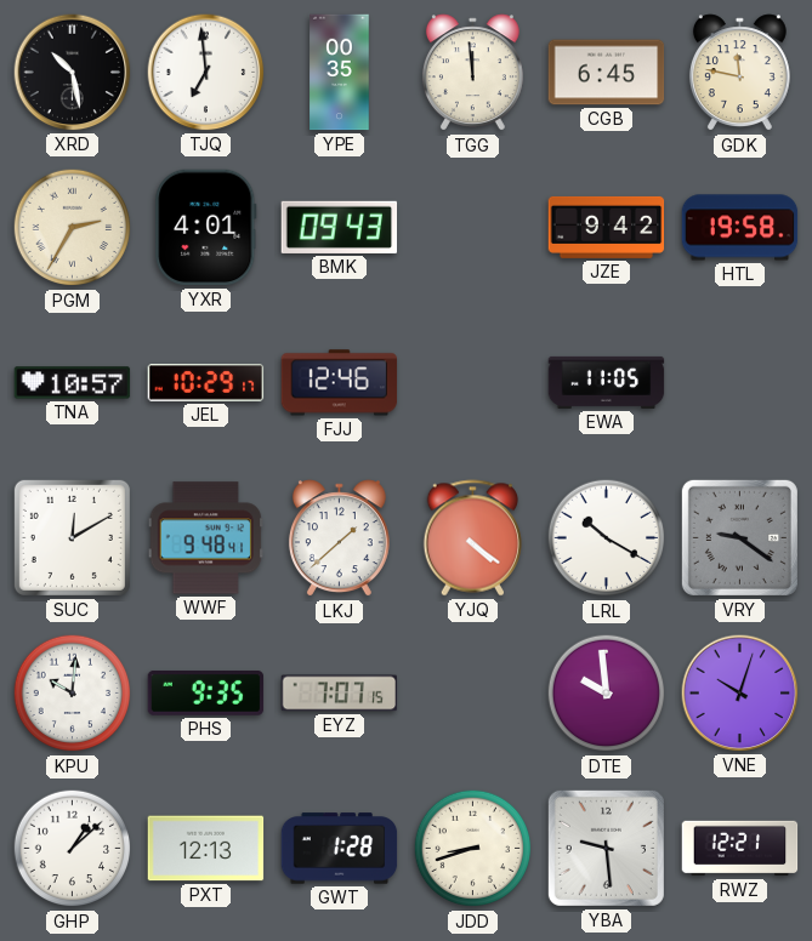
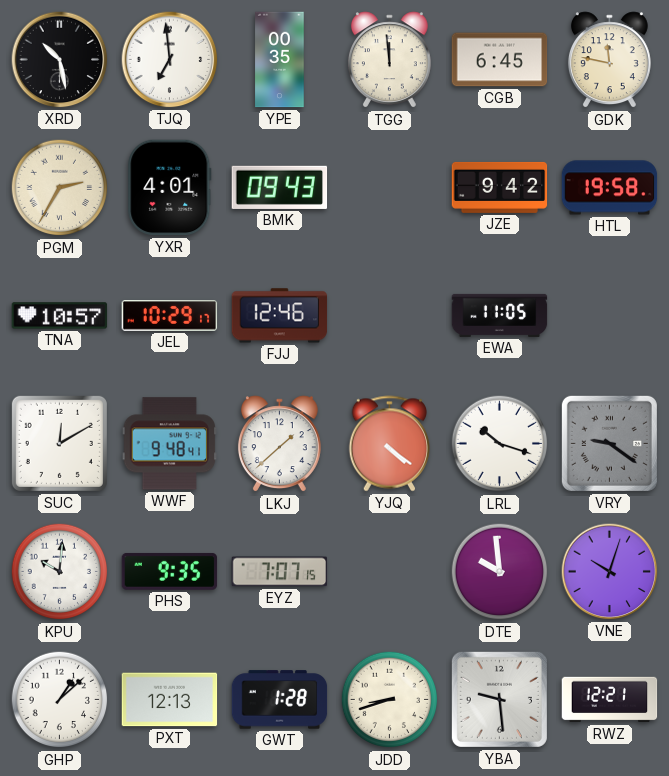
LRL: 10:20 -> 10:18 (500, 444)
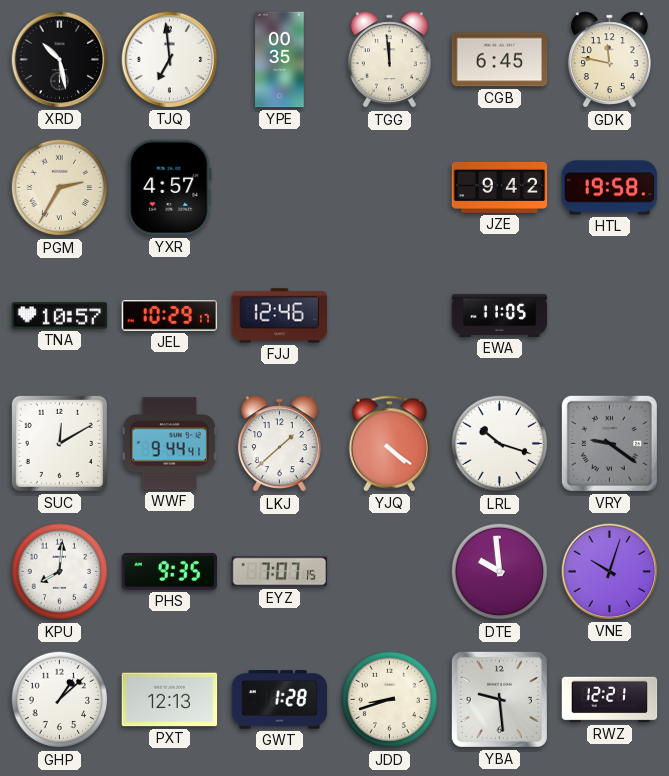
YXR: 4:01 -> 4:57 (170, 188)
BMK: 09:43 -> none (280, 187)
WWF: 9:48 -> 9:44 (170, 444)
KPU: 10:01 -> 8:01 (60, 572)
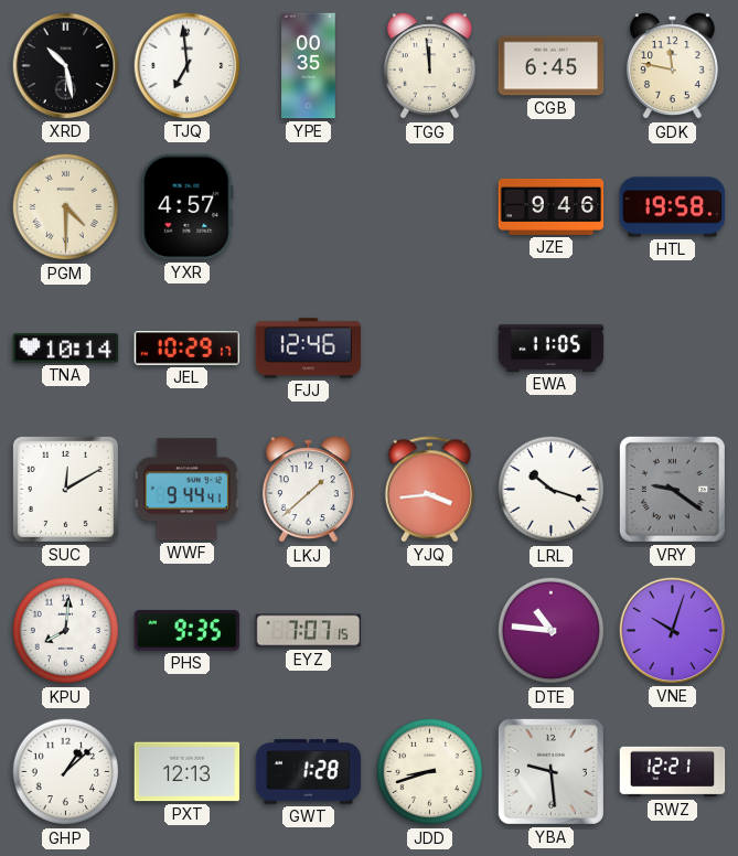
PGM: 2:35 -> 4:30 (66, 207)
JZE: 9:42 -> 9:46 (552, 206)
TNA: 10:57 -> 10:14 (66, 349)
YJQ: 4:21 -> 3:44 (430, 490)
DTE: 9:59 -> 10:46 (552, 631)
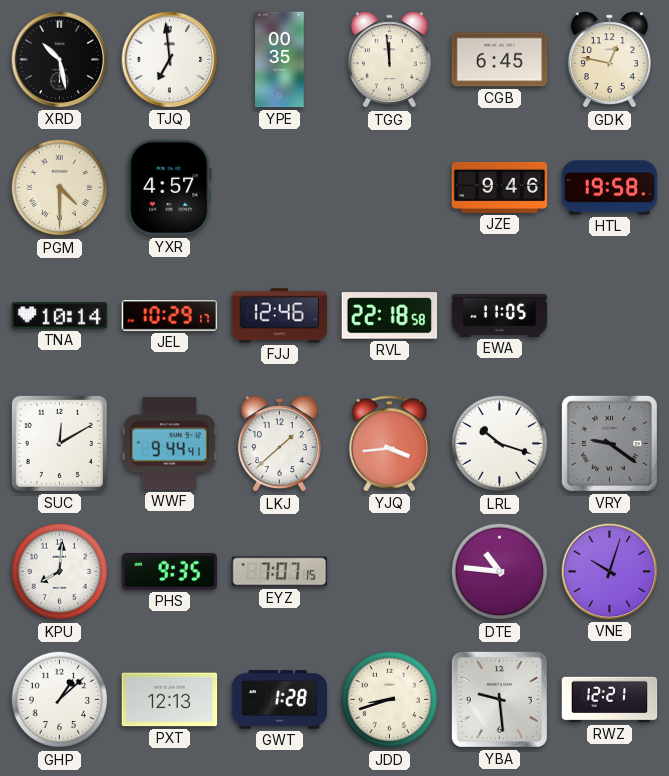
GDK: 11:47 -> 12:47 (609, 60)
RVL: none -> 22:18 (390, 316)
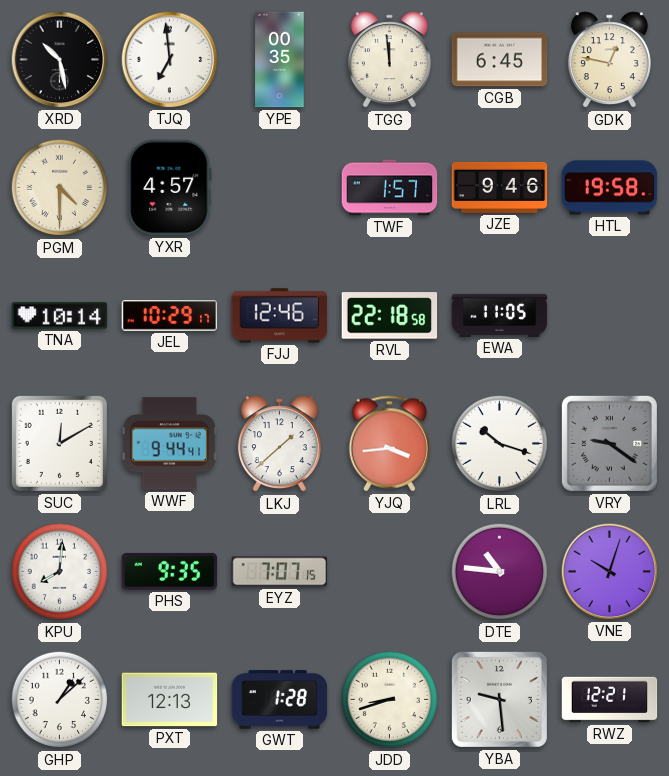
TWF: none -> 1:57 (390, 188)
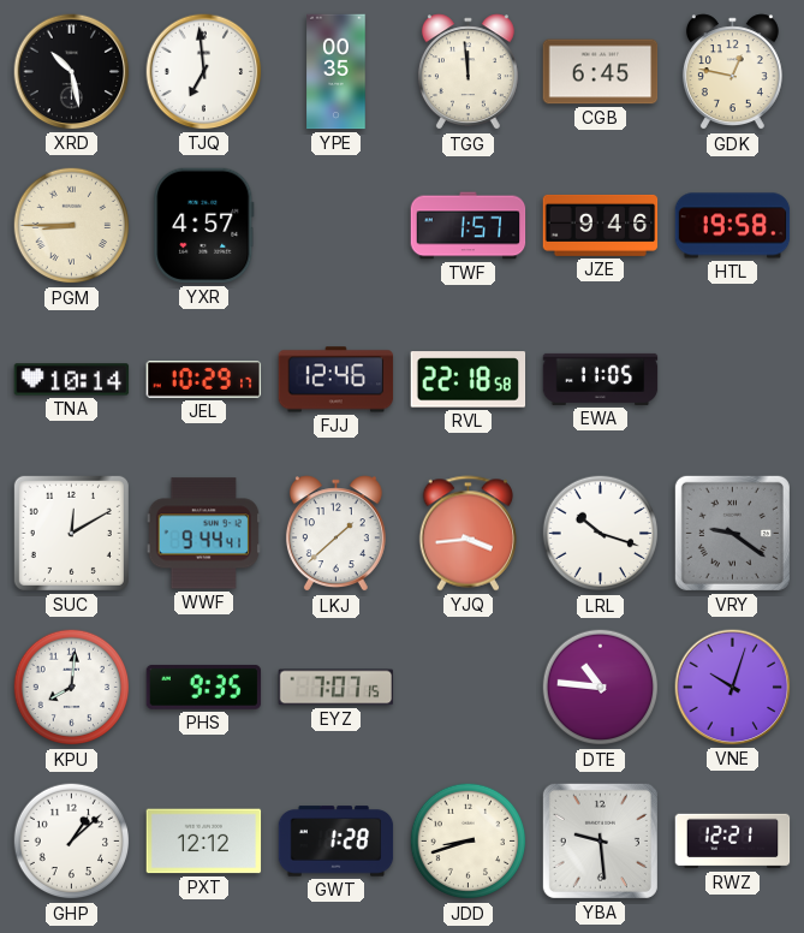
PGM: 4:30 -> 8:45 (72, 226)
PXT: 12:13 -> 12:12 (204, 842)
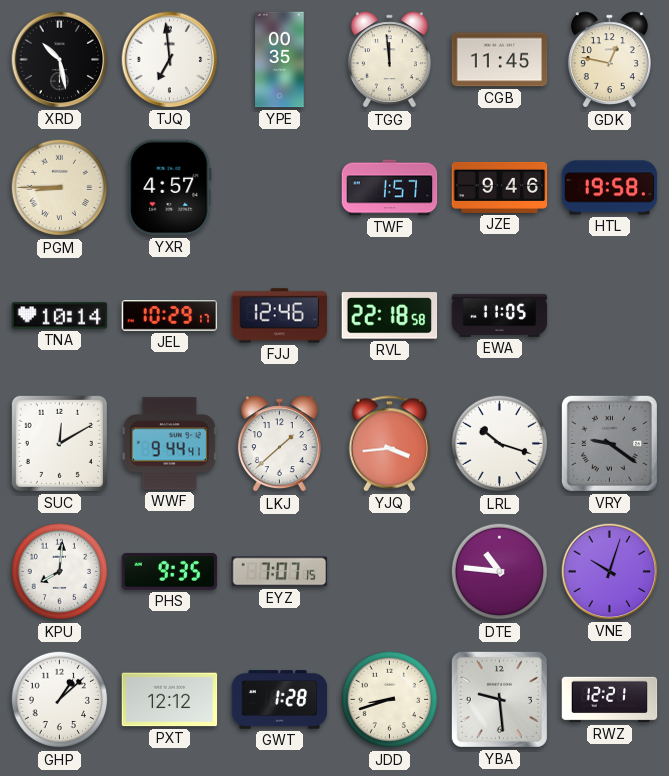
CGB: 6:45 -> 11:45 (500, 60)
